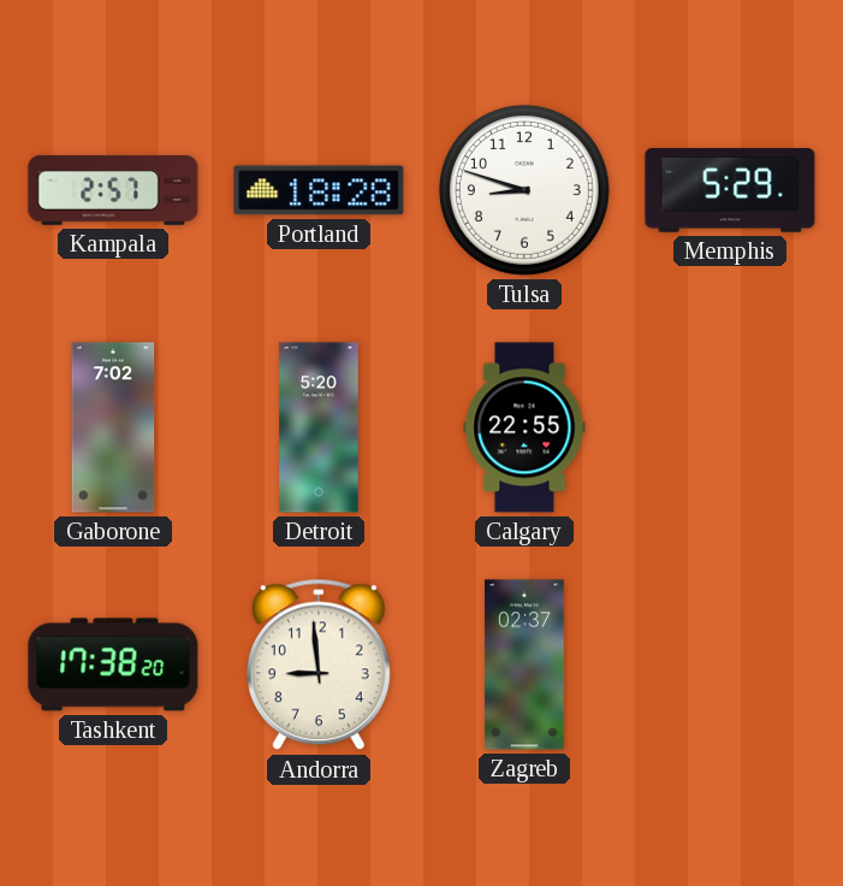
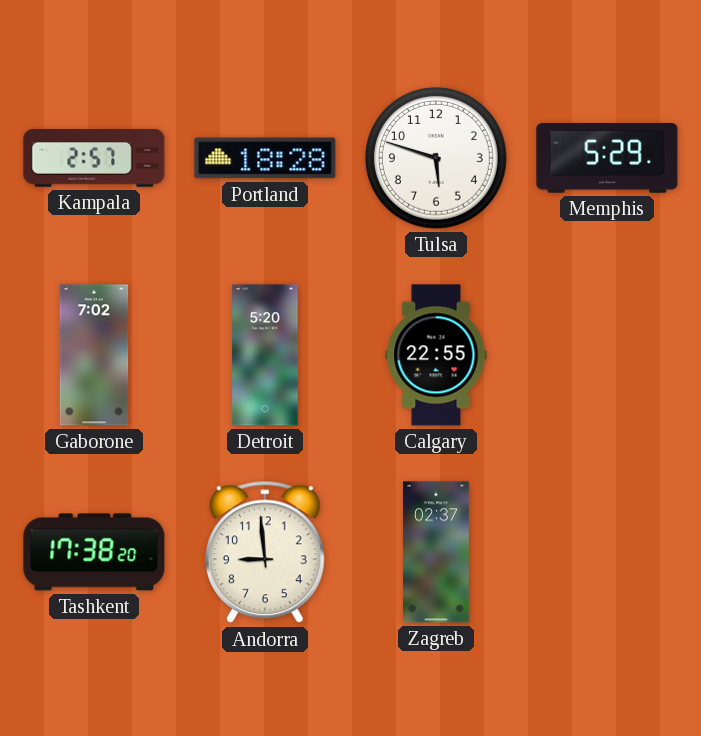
Tulsa: 8:48 -> 5:48 (436, 158)
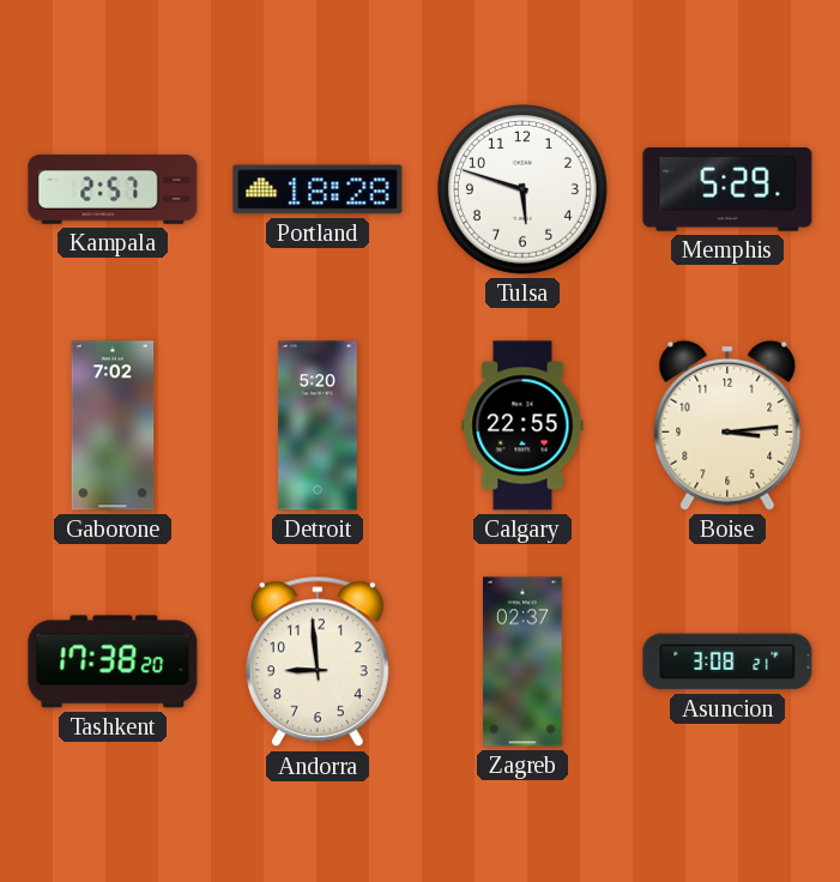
Boise: none -> 3:14 (727, 425)
Asuncion: none -> 3:08 (727, 661)
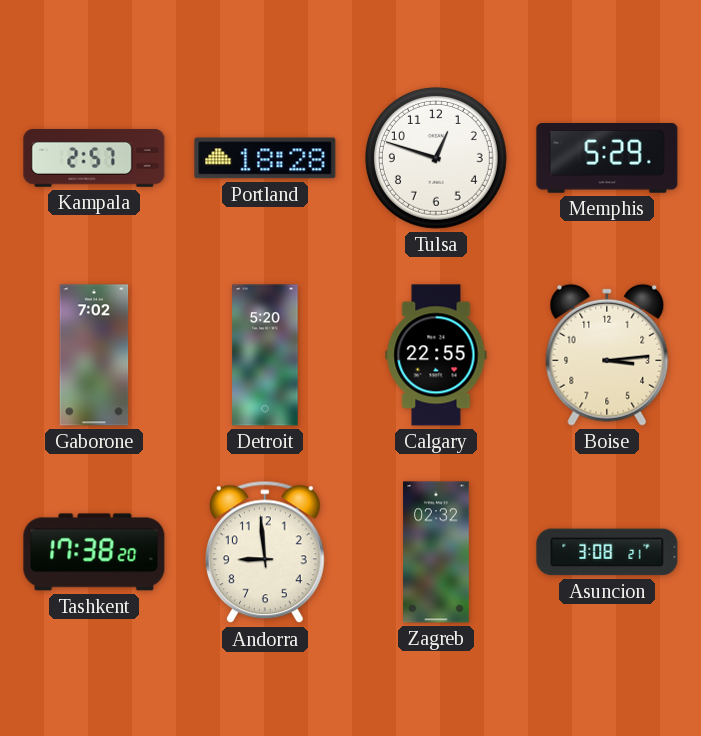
Tulsa: 5:48 -> 12:48 (436, 158)
Zagreb: 02:37 -> 02:32 (436, 552)
